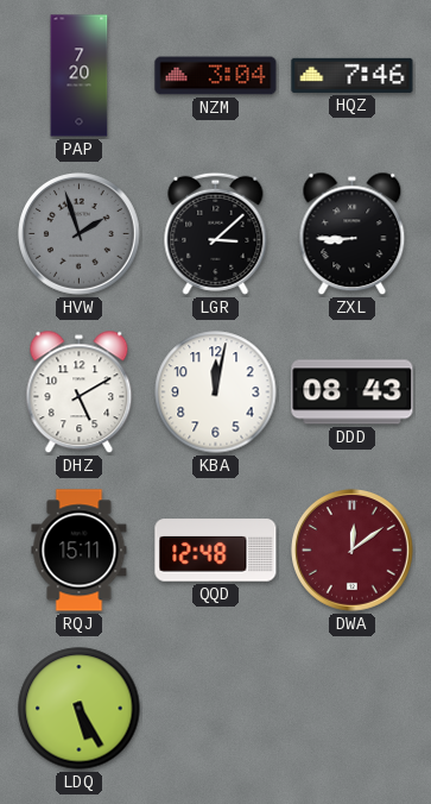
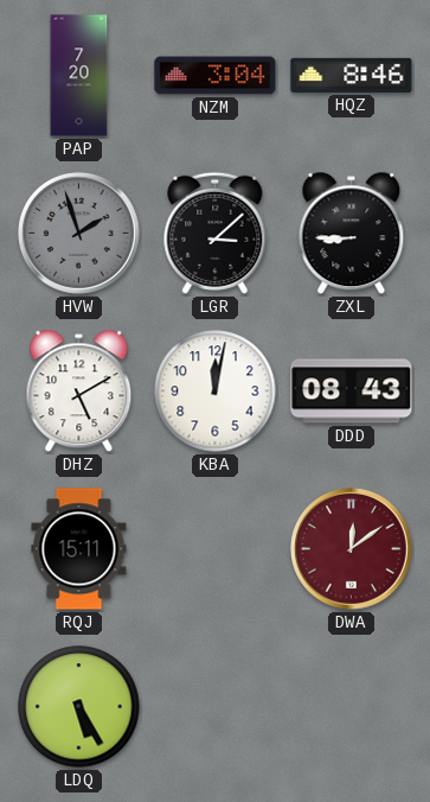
HQZ: 7:46 -> 8:46 (352, 75)
QQD: 12:48 -> none (216, 551)
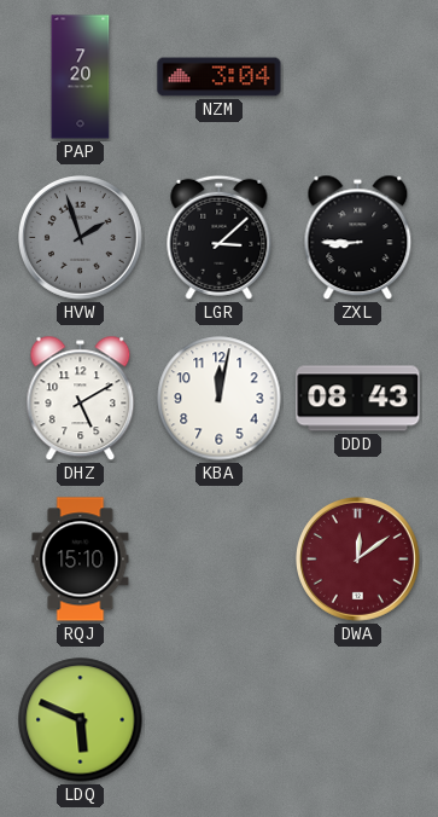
HQZ: 8:46 -> none (352, 75)
RQJ: 15:11 -> 15:10 (81, 560)
LDQ: 5:25 -> 5:49 (81, 720)
